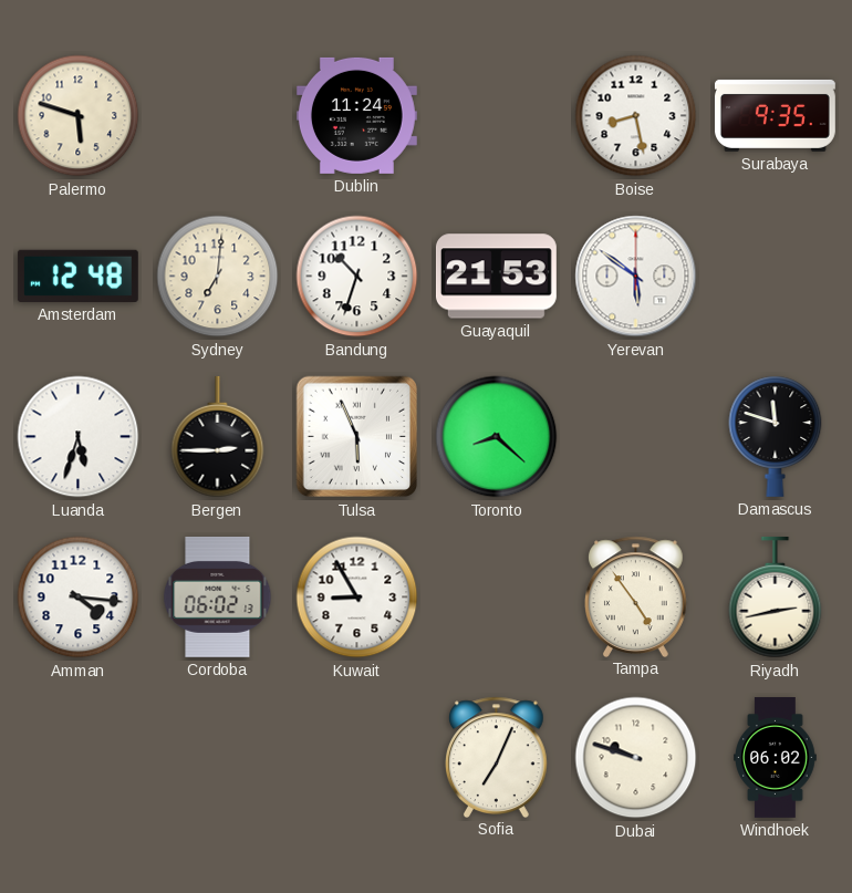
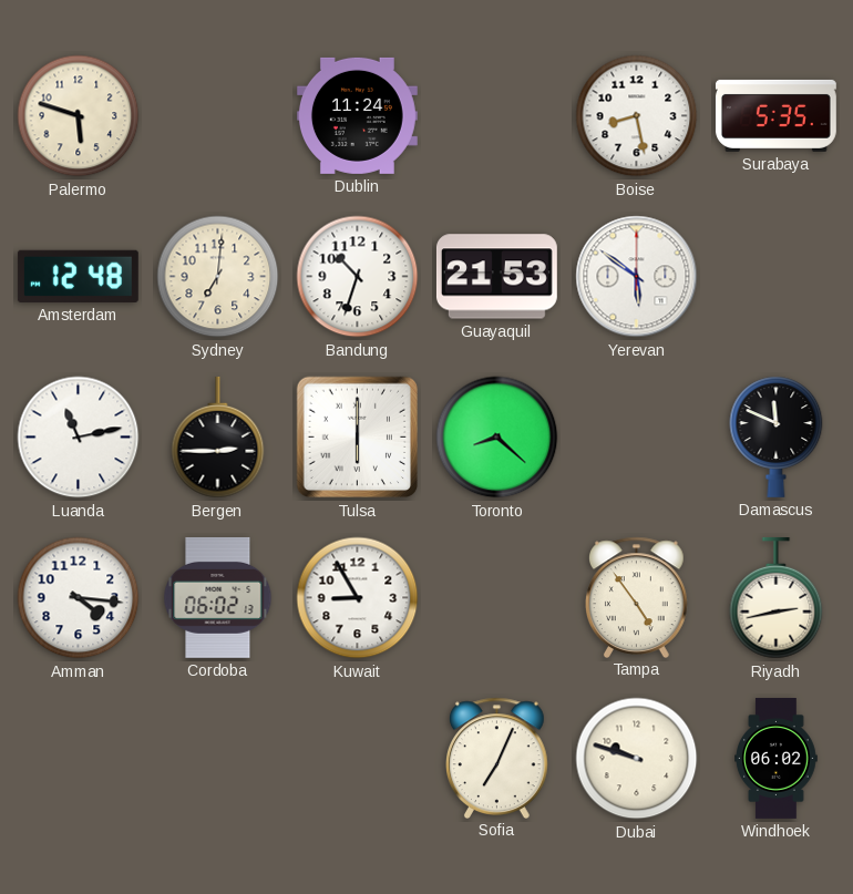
Surabaya: 9:35 -> 5:35 (775, 115)
Luanda: 5:33 -> 11:13 (79, 438)
Tulsa: 5:56 -> 6:00 (358, 438)
Damascus: 11:48 -> 11:49 (777, 436)
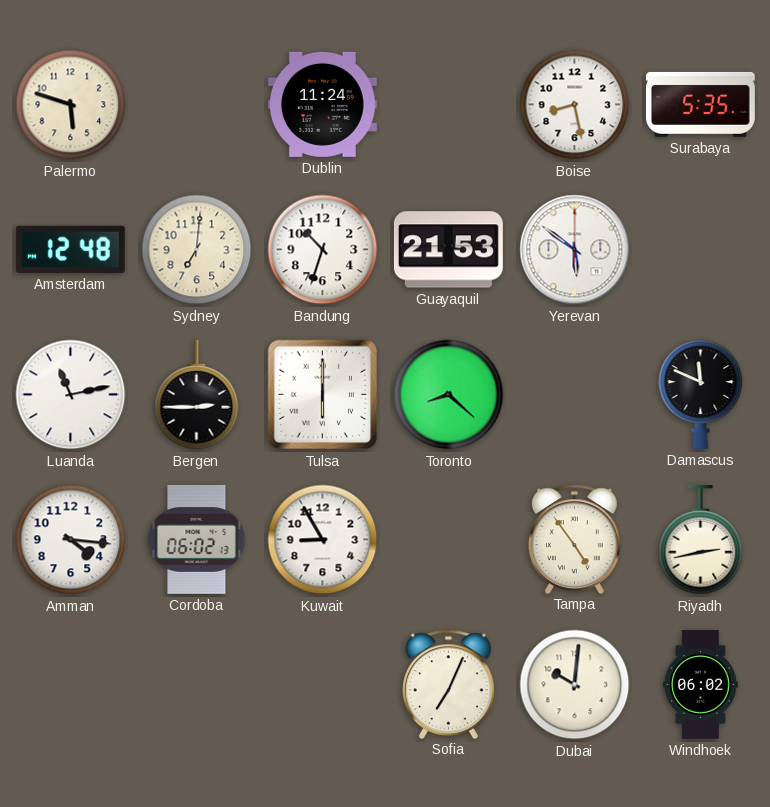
Dubai: 9:48 -> 10:01 (575, 685)
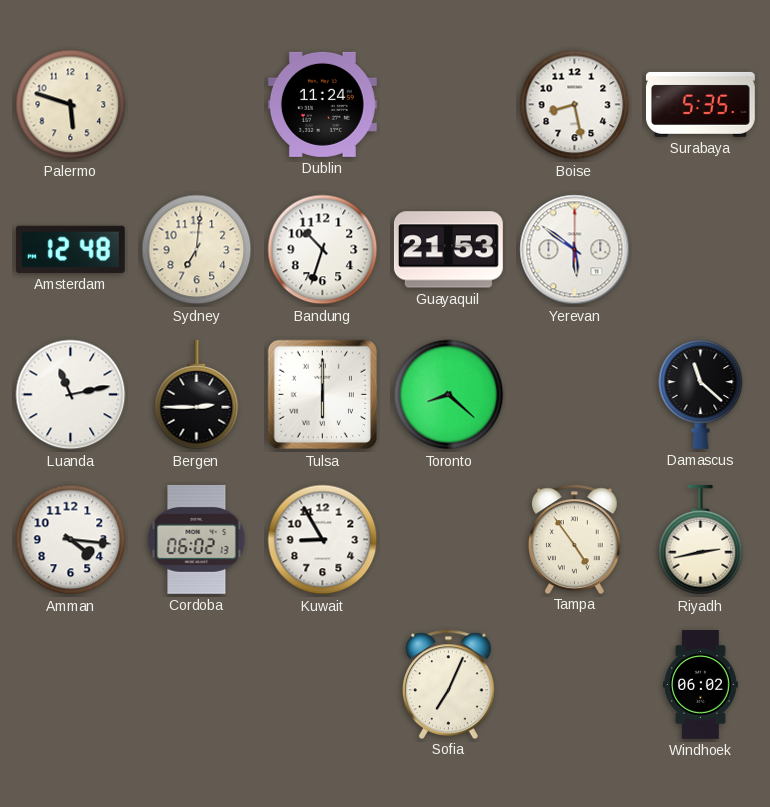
Damascus: 11:49 -> 11:22 (701, 394)
Dubai: 10:01 -> none (575, 685)
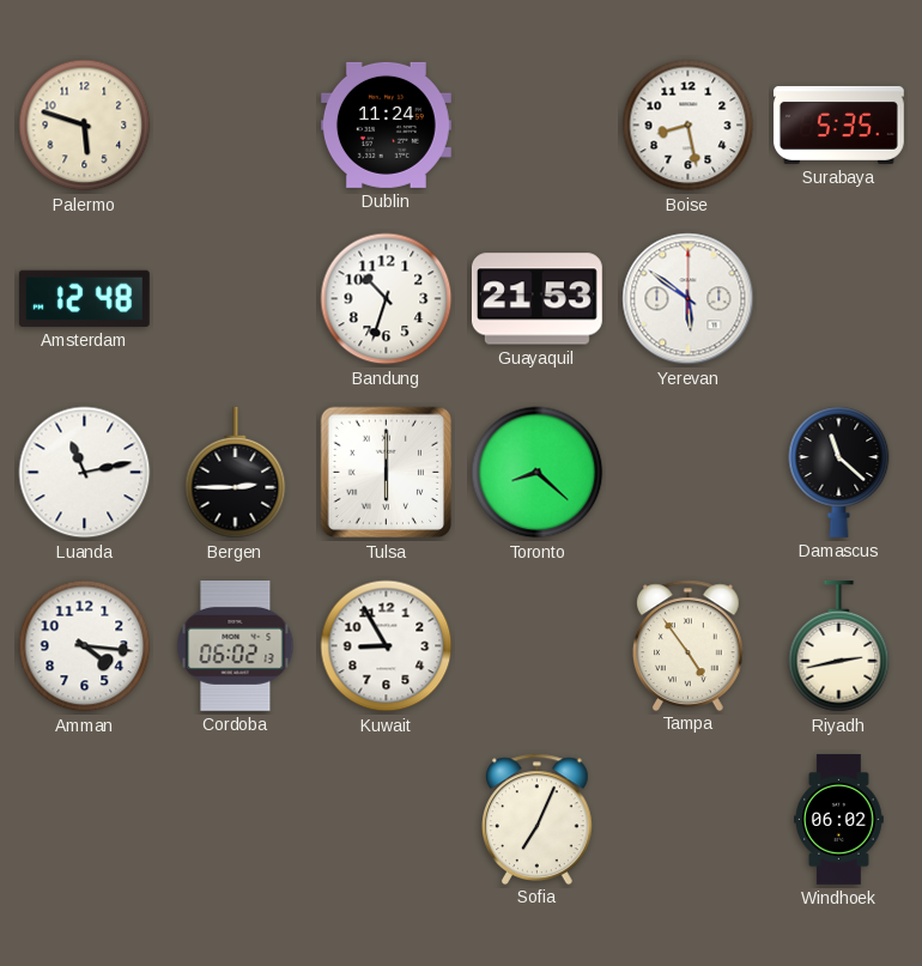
Sydney: 7:01 -> none (197, 250)
